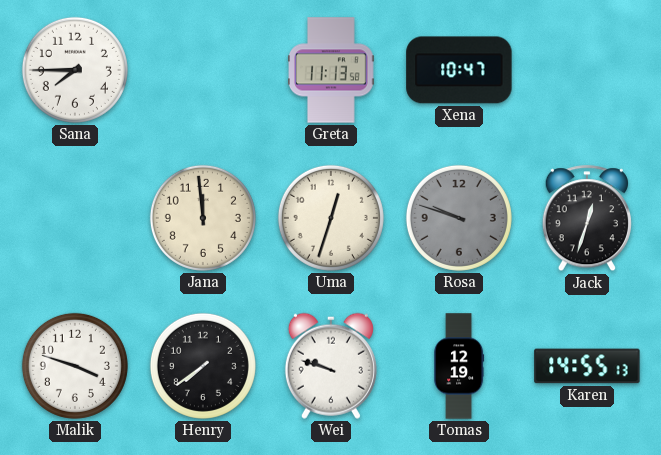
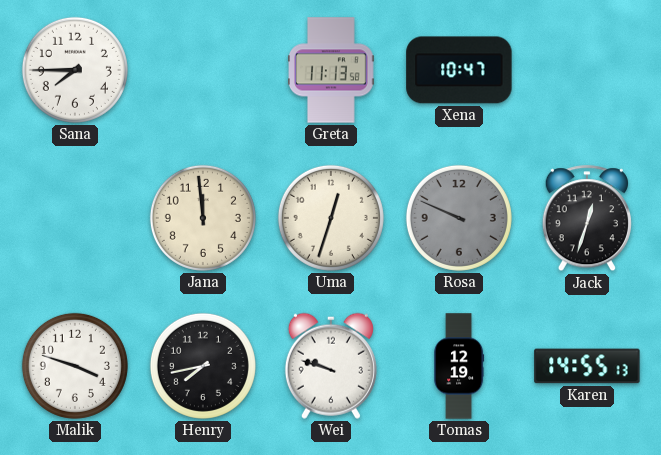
Rosa: 9:48 -> 9:49 (459, 218)
Henry: 7:39 -> 7:43 (203, 366)
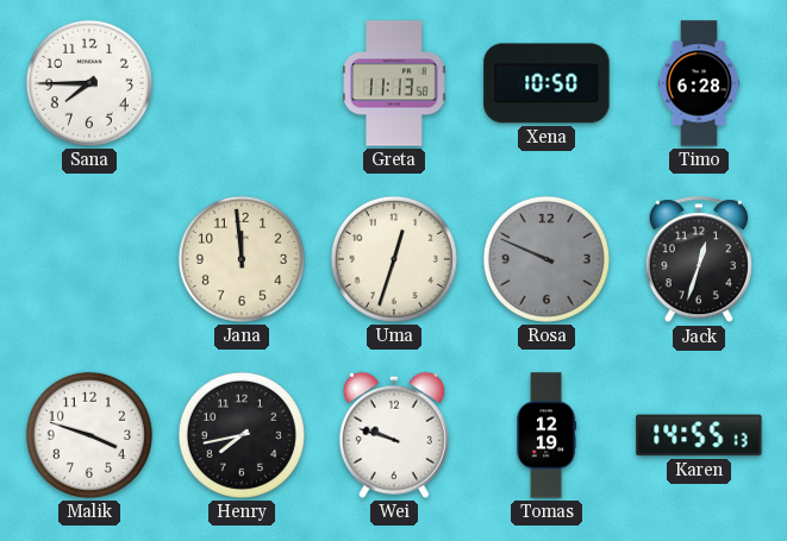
Xena: 10:47 -> 10:50 (546, 83)
Timo: none -> 6:28 (699, 83)
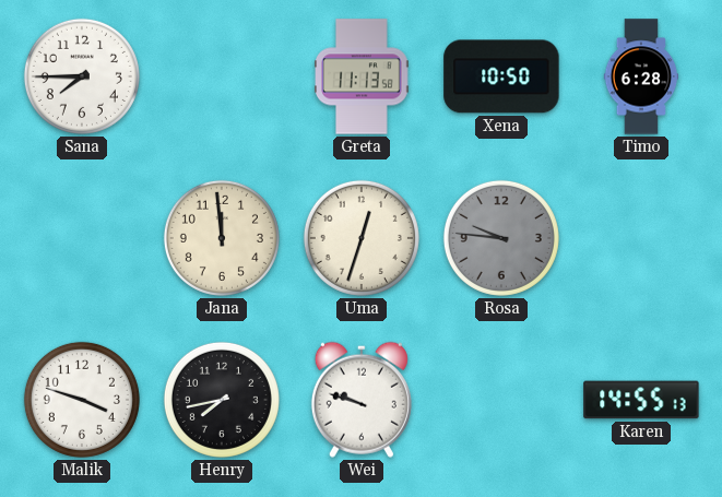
Rosa: 9:49 -> 9:46 (501, 238)
Jack: 12:33 -> none (699, 260)
Tomas: 12:19 -> none (546, 435)
